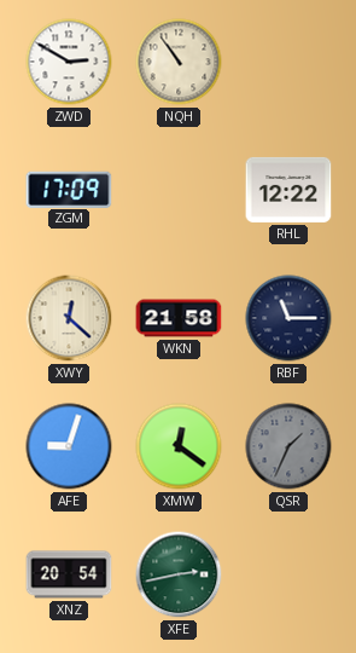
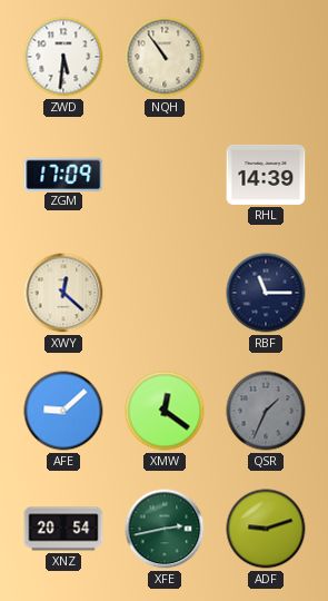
ZWD: 2:50 -> 5:31 (63, 57)
RHL: 12:22 -> 14:39 (266, 175)
WKN: 21:58 -> none (179, 318)
AFE: 9:03 -> 9:08 (63, 411)
ADF: none -> 9:12 (266, 529)
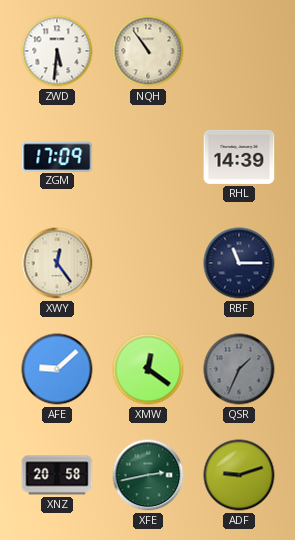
XWY: 12:22 -> 12:24 (57, 263)
XNZ: 20:54 -> 20:58 (57, 475)
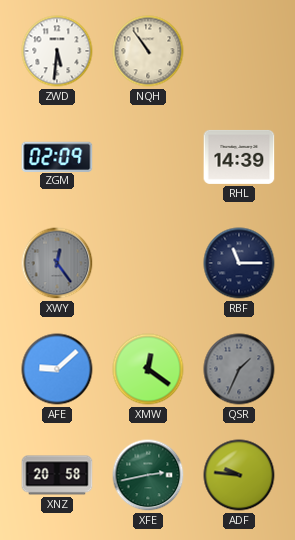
ZGM: 17:09 -> 02:09 (57, 156)
XWY dial: cream -> grey (57, 263)
ADF: 9:12 -> 9:46 (239, 475)
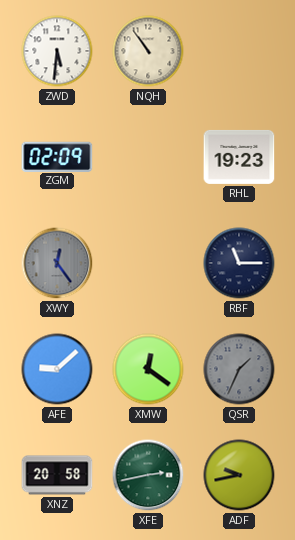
RHL: 14:39 -> 19:23 (239, 157)
ADF: 9:46 -> 9:43 (239, 475)
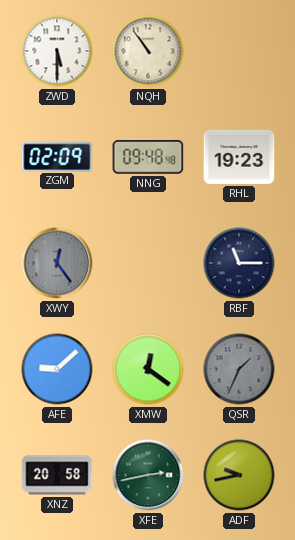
ZWD: 5:31 -> 5:30 (57, 51)
NNG: none -> 09:48 (148, 157)
